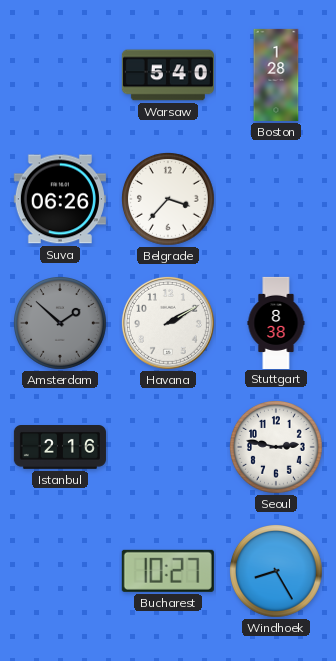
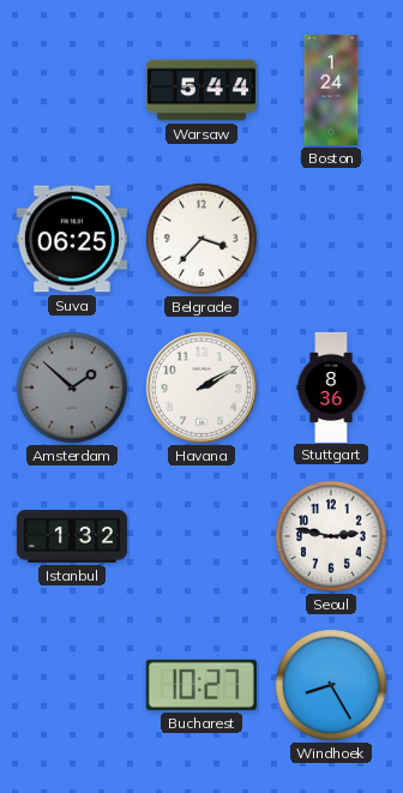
Warsaw: 5:40 -> 5:44 (201, 90)
Boston: 1:28 -> 1:24 (331, 90)
Suva: 06:26 -> 06:25 (72, 239)
Stuttgart: 8:38 -> 8:36 (331, 386)
Istanbul: 2:16 -> 1:32 (72, 537)
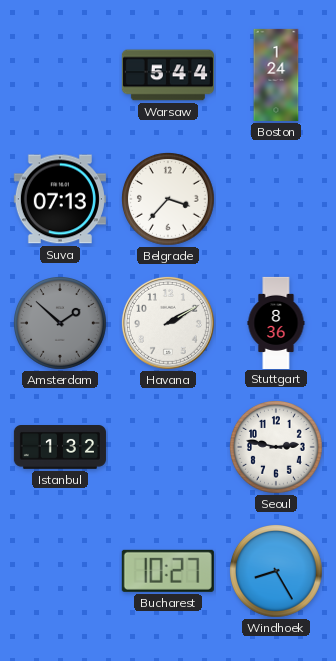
Suva: 06:25 -> 07:13 (60, 199)
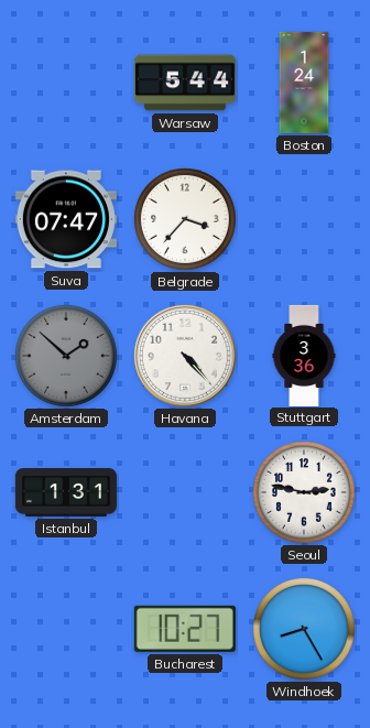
Suva: 07:13 -> 07:47 (66, 219)
Havana: 2:10 -> 4:23 (185, 356)
Stuttgart: 8:36 -> 3:36 (304, 355)
Istanbul: 1:32 -> 1:31 (66, 493)
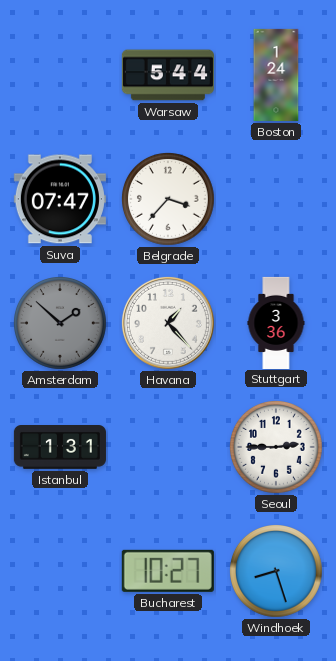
Havana: 4:23 -> 1:23 (168, 323)
Seoul: 2:47 -> 2:45 (277, 448)
Windhoek: 8:25 -> 8:27 (277, 572)
